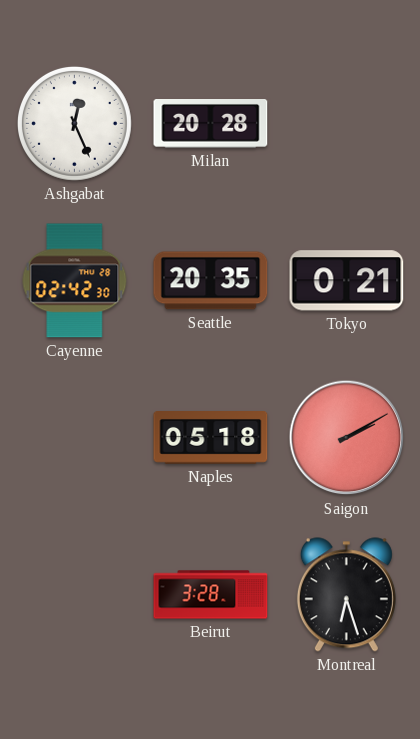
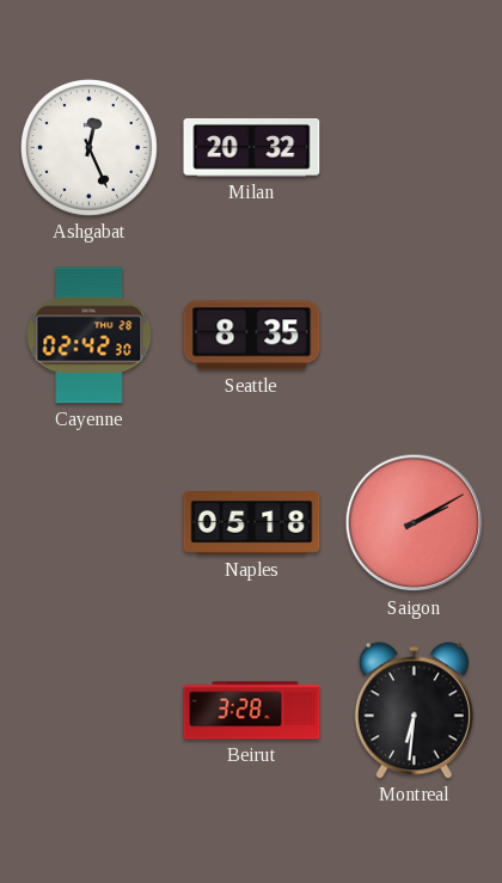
Milan: 20:28 -> 20:32 (252, 148)
Seattle: 20:35 -> 8:35 (252, 336)
Tokyo: 0:21 -> none (347, 281)
Montreal: 6:27 -> 6:31 (414, 711)
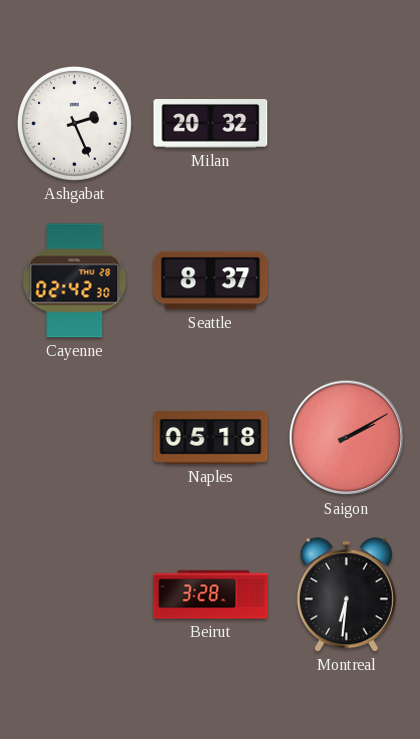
Ashgabat: 12:26 -> 2:26 (74, 123)
Seattle: 8:35 -> 8:37 (211, 281)
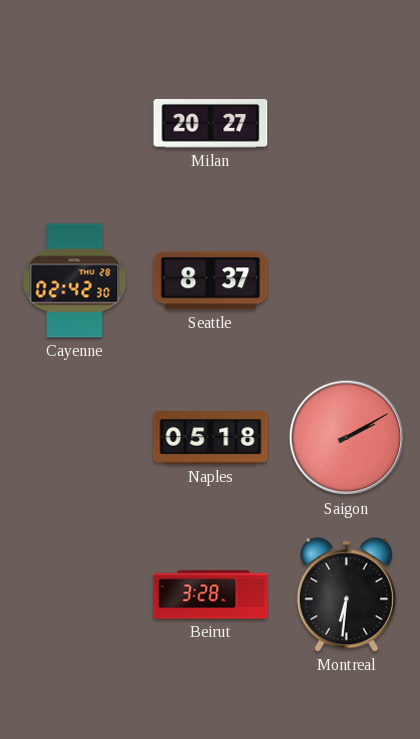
Ashgabat: 2:26 -> none (74, 123)
Milan: 20:32 -> 20:27 (211, 124)
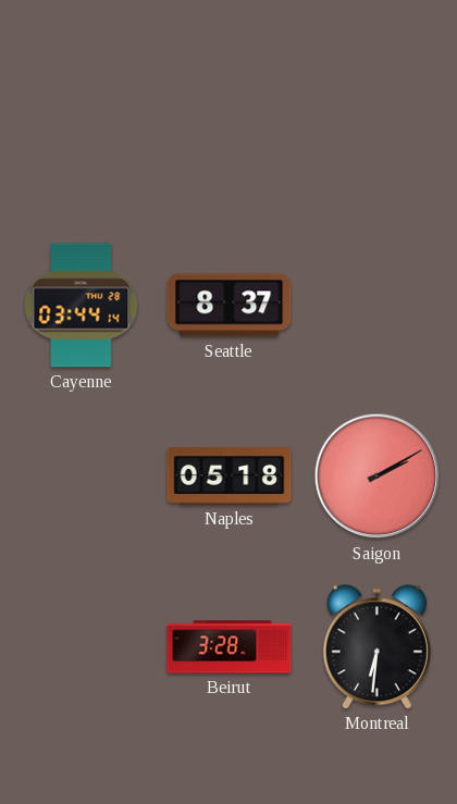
Milan: 20:27 -> none (211, 124)
Cayenne: 02:42 -> 03:44 (82, 306)
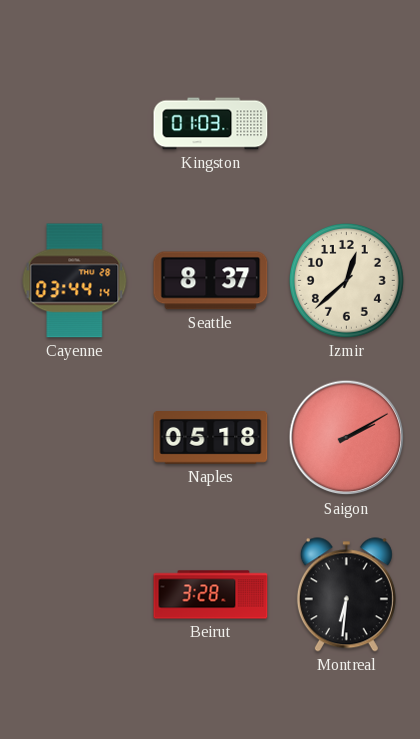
Kingston: none -> 01:03 (211, 124)
Izmir: none -> 12:38 (346, 280)
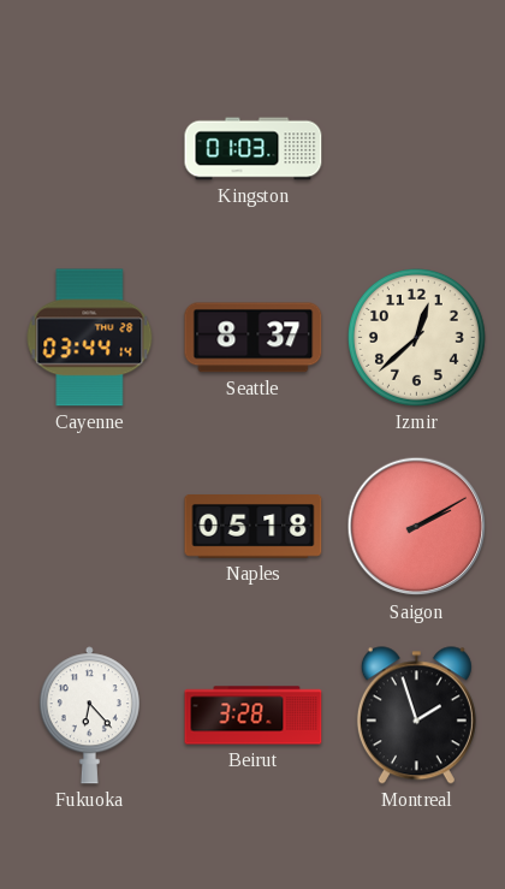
Fukuoka: none -> 6:23 (89, 716)
Montreal: 6:31 -> 1:57 (416, 716)
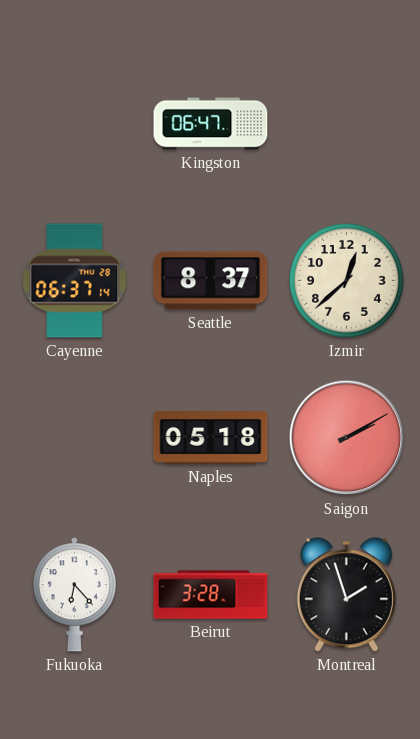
Kingston: 01:03 -> 06:47 (211, 124)
Cayenne: 03:44 -> 06:37 (75, 281)
